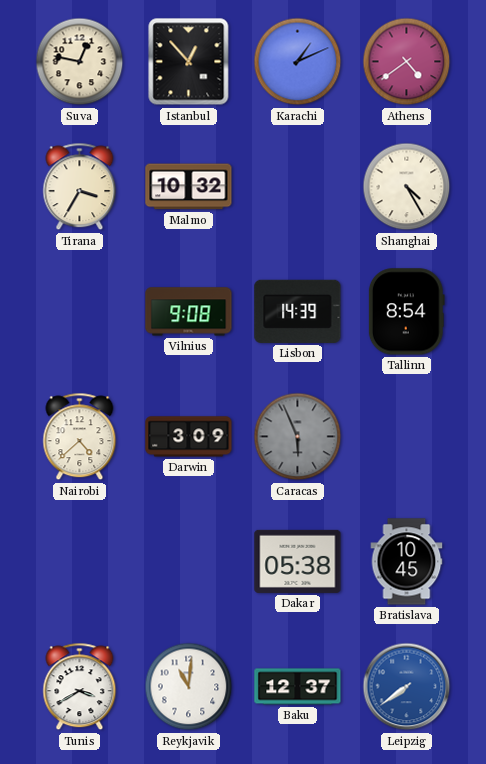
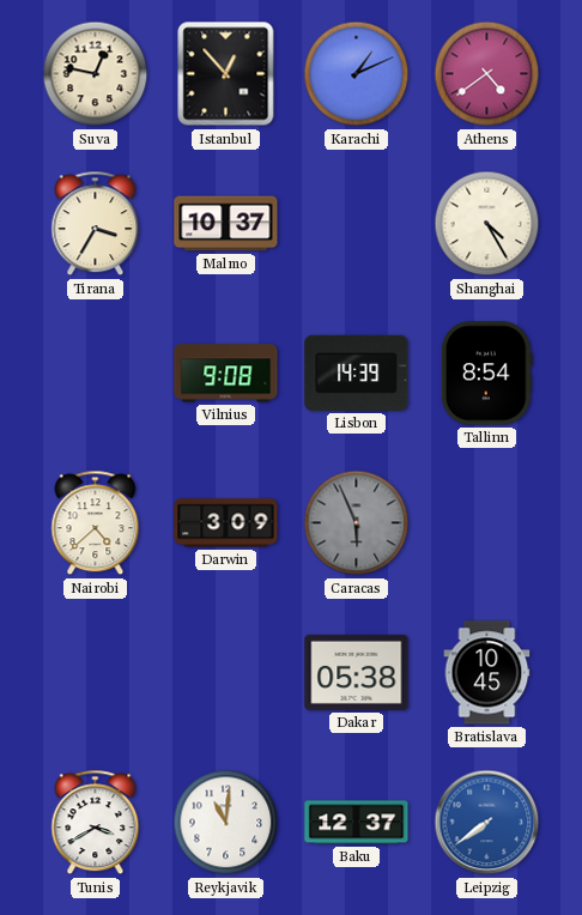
Malmo: 10:32 -> 10:37 (226, 224)
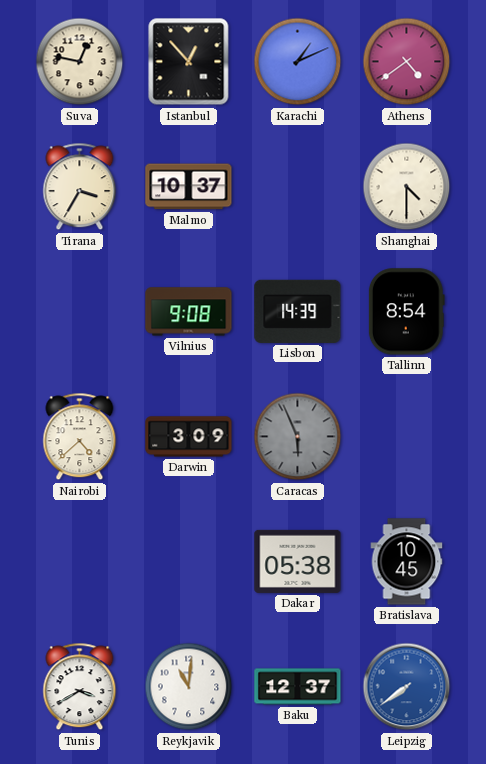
Shanghai: 4:25 -> 4:30 (407, 187)
